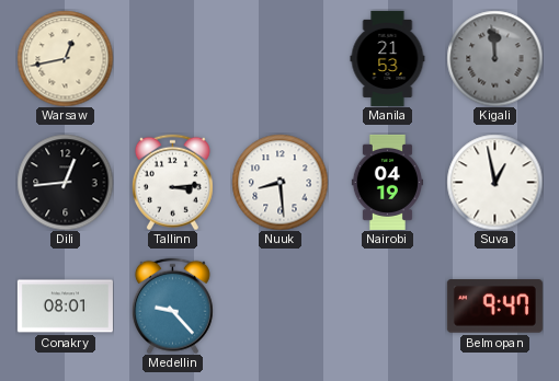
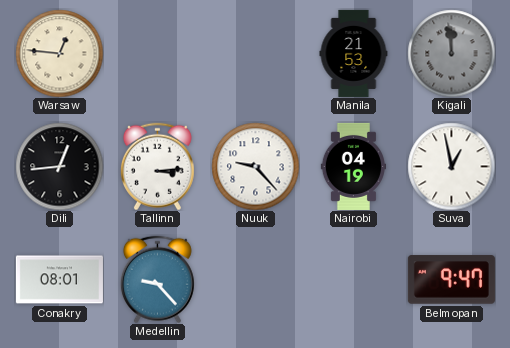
Warsaw: 12:43 -> 12:46 (59, 53)
Nuuk: 8:29 -> 9:23 (255, 166)
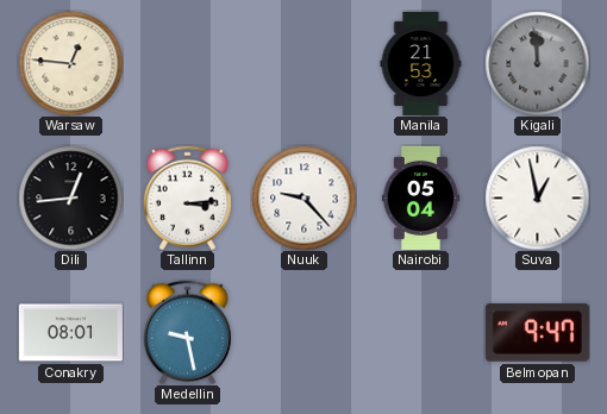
Nairobi: 04:19 -> 05:04 (420, 197)
Medellin: 9:23 -> 9:28 (187, 332)
